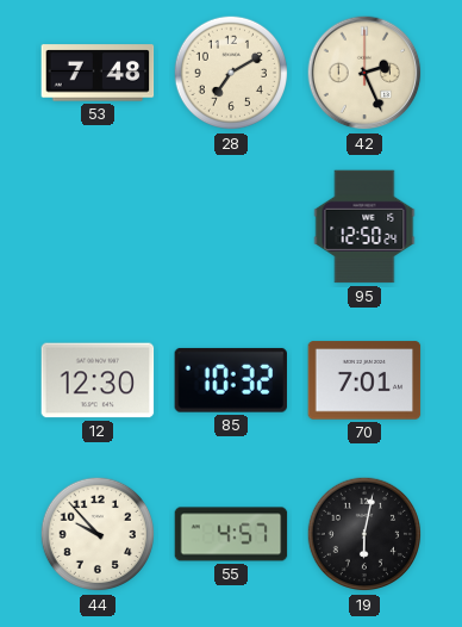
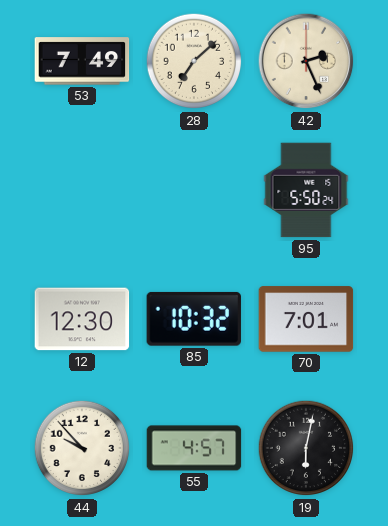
53: 7:48 -> 7:49 (82, 61)
28: 7:10 -> 7:08 (194, 61)
95: 12:50 -> 5:50 (306, 190)
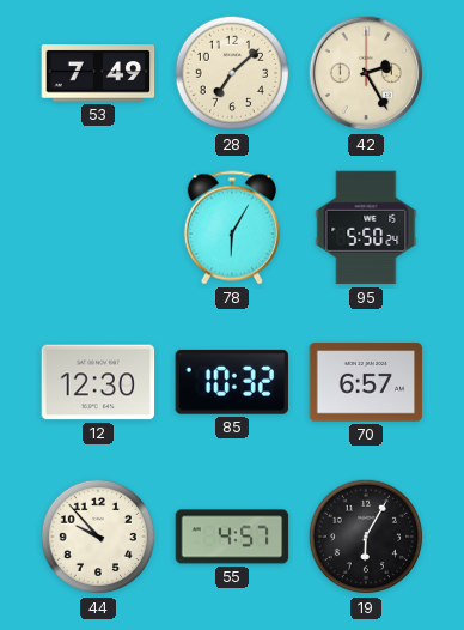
42: 2:26 -> 2:25 (366, 73)
78: none -> 6:05 (232, 228)
70: 7:01 -> 6:57 (366, 382)
19: 6:02 -> 6:05 (366, 537)
